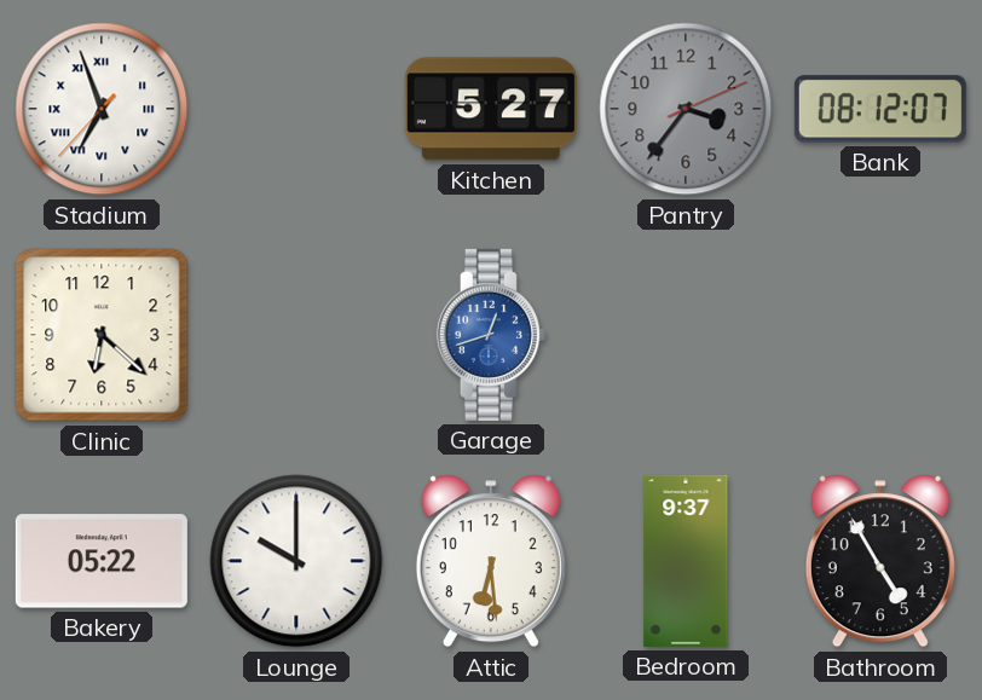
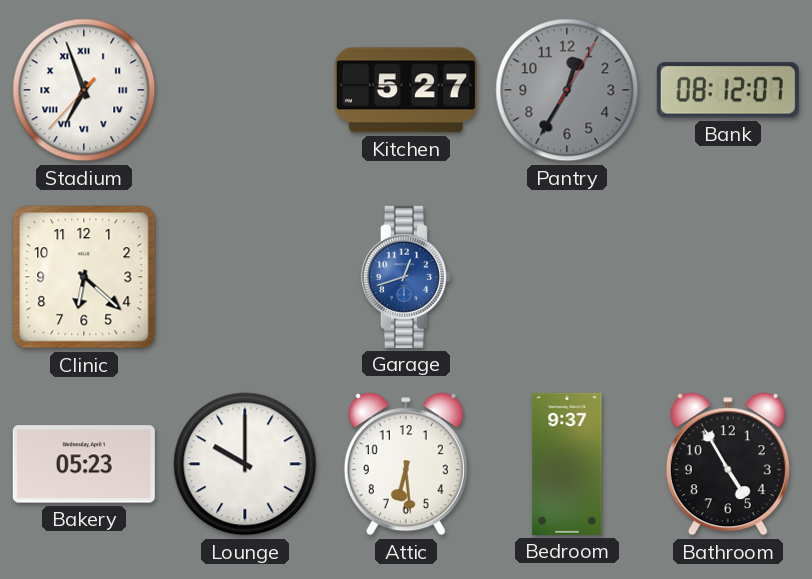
Pantry: 3:36 -> 12:35 (567, 90)
Bakery: 05:22 -> 05:23 (84, 464)
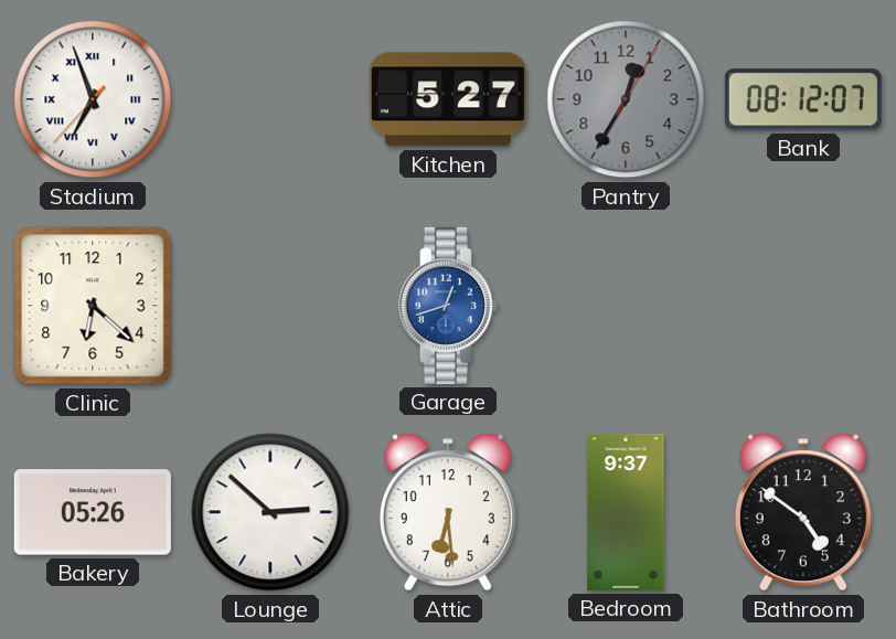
Bakery: 05:23 -> 05:26 (93, 512)
Lounge: 10:00 -> 2:52 (270, 512)
Bathroom: 4:55 -> 4:51 (803, 512)
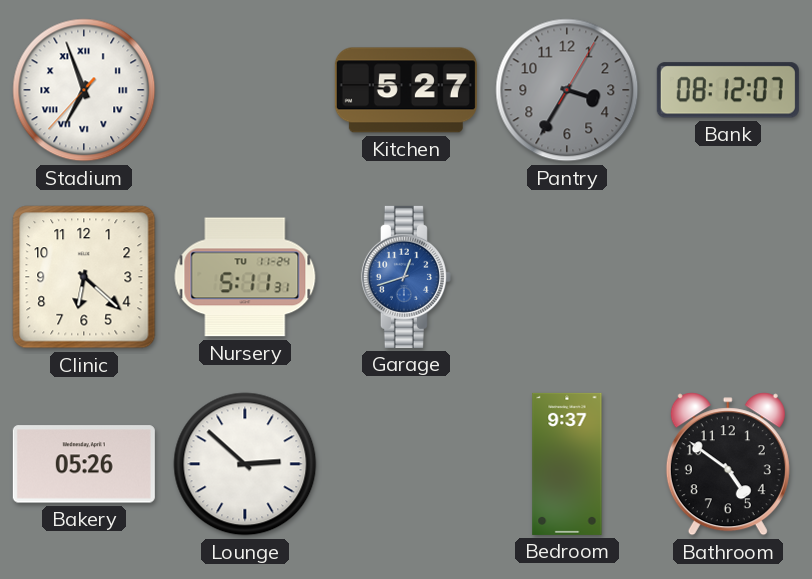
Pantry: 12:35 -> 3:35 (567, 90)
Nursery: none -> 5:11 (245, 277)
Attic: 6:29 -> none (448, 512)
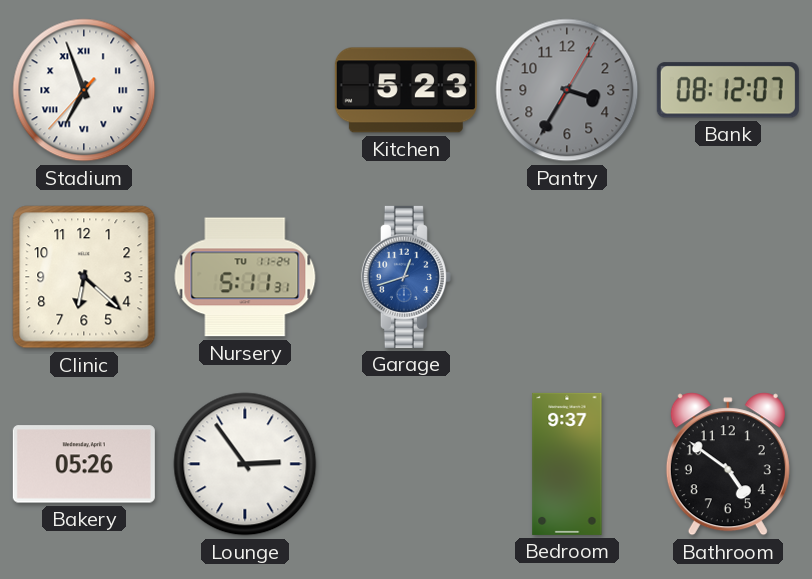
Kitchen: 5:27 -> 5:23 (406, 90)
Lounge: 2:52 -> 2:54 (245, 464)
